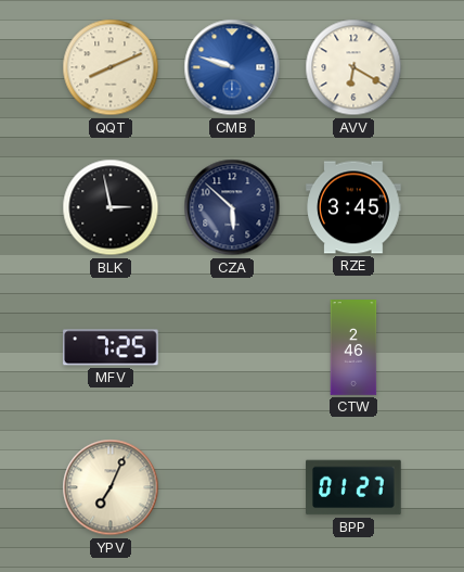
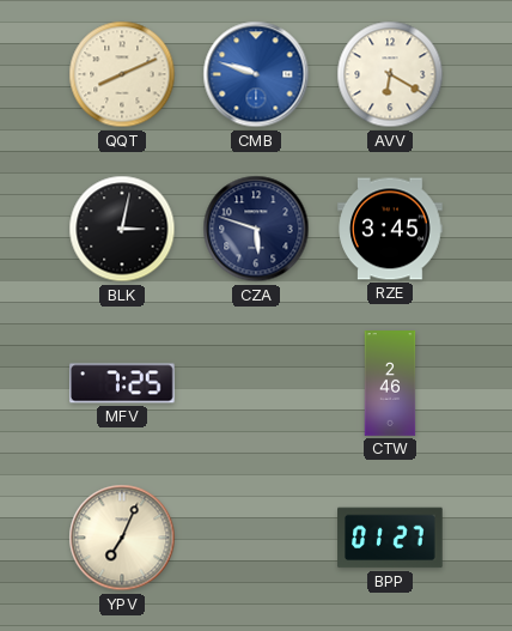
BLK: 2:58 -> 3:02 (122, 229)
CZA: 5:52 -> 5:48 (256, 229)
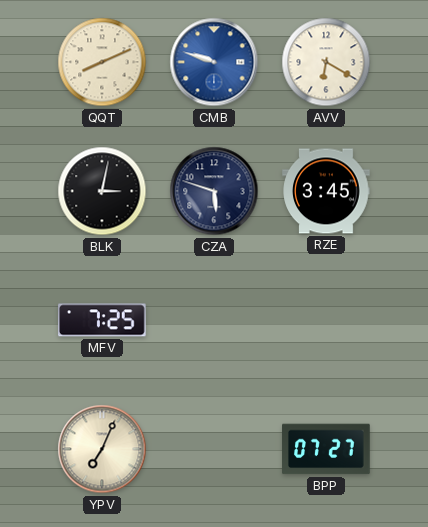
CTW: 2:46 -> none (390, 383)
BPP: 01:27 -> 07:27 (326, 449)
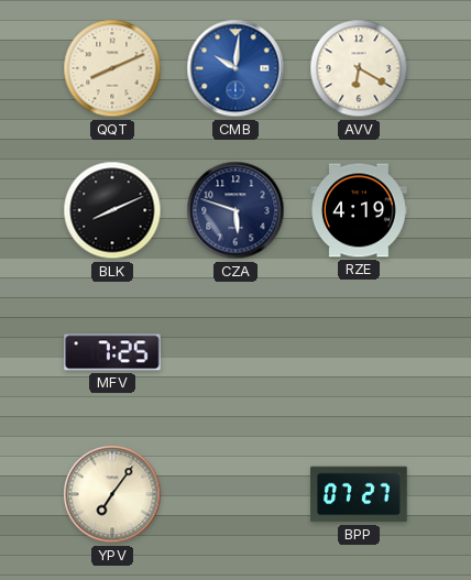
CMB: 9:48 -> 10:01 (235, 68)
BLK: 3:02 -> 8:11 (112, 210)
RZE: 3:45 -> 4:19 (359, 210)
YPV: 7:04 -> 7:06 (112, 494)
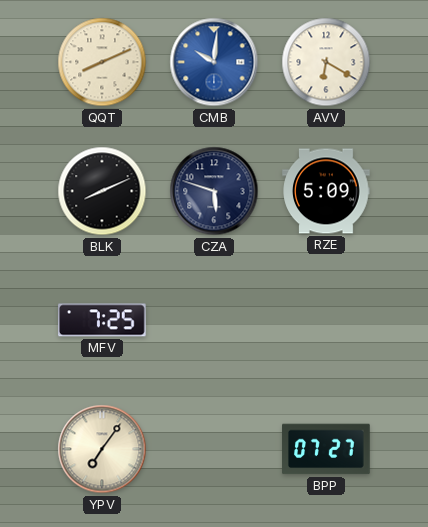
RZE: 4:19 -> 5:09 (326, 191)
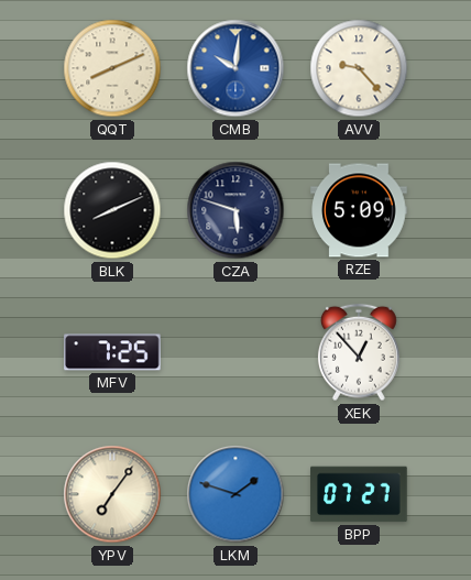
AVV: 6:20 -> 9:23 (359, 68)
XEK: none -> 12:53 (359, 352)
LKM: none -> 1:48 (235, 494)
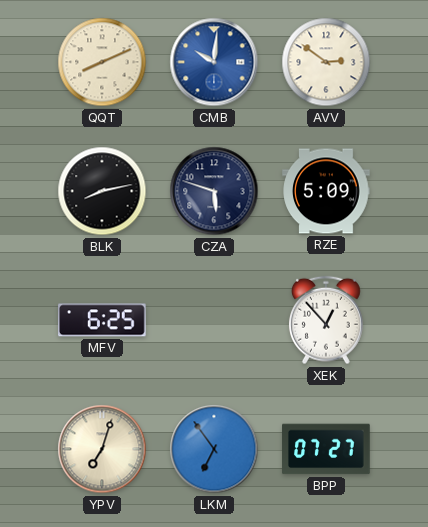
AVV: 9:23 -> 2:51 (326, 62)
BLK: 8:11 -> 8:13 (102, 191)
MFV: 7:25 -> 6:25 (102, 320)
YPV: 7:06 -> 7:03 (102, 449)
LKM: 1:48 -> 6:54 (214, 449)
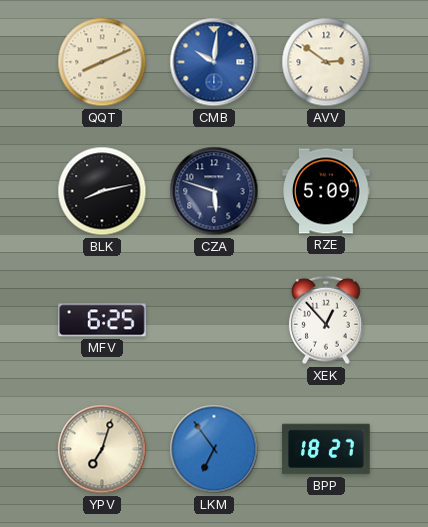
BPP: 07:27 -> 18:27 (326, 449)
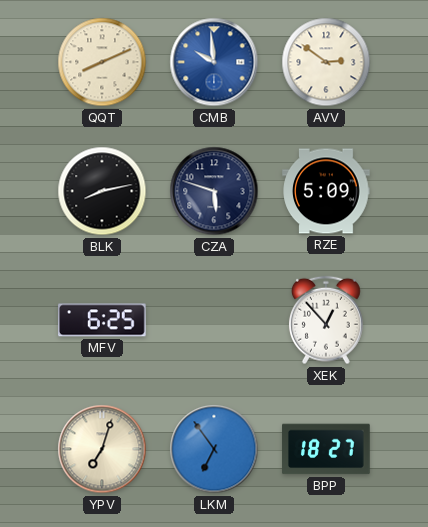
CMB: 10:01 -> 9:59 (214, 62)
